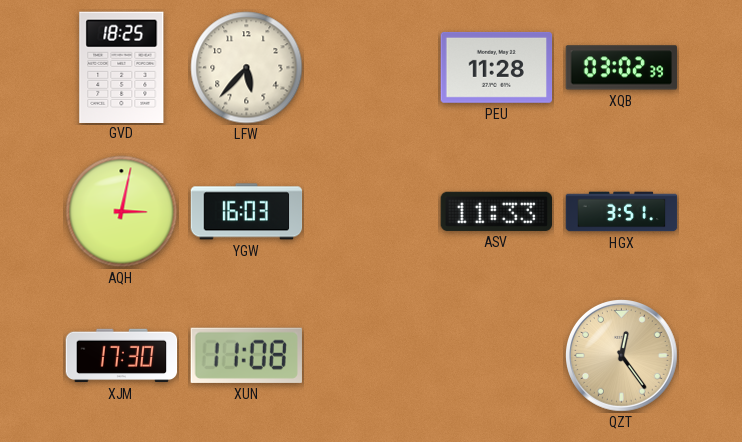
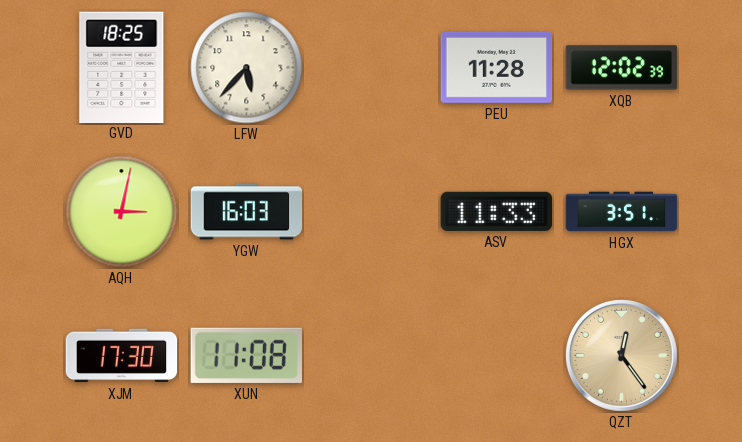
XQB: 03:02 -> 12:02 (622, 68)
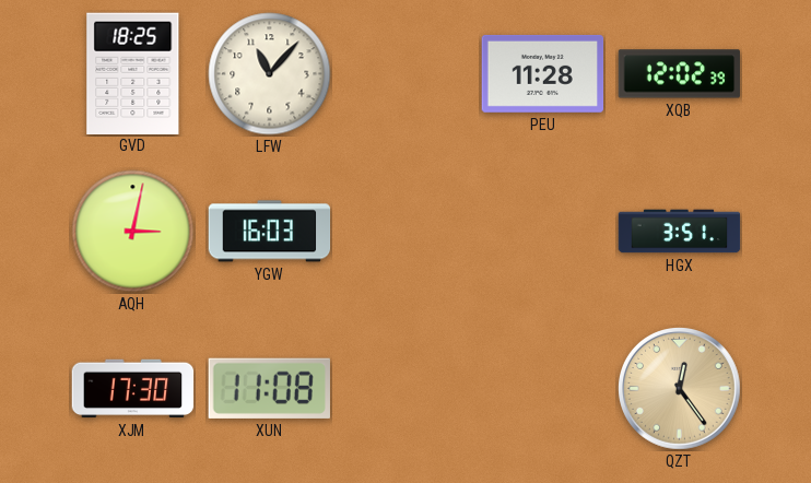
LFW: 5:37 -> 11:07 (270, 74)
ASV: 11:33 -> none (496, 211)
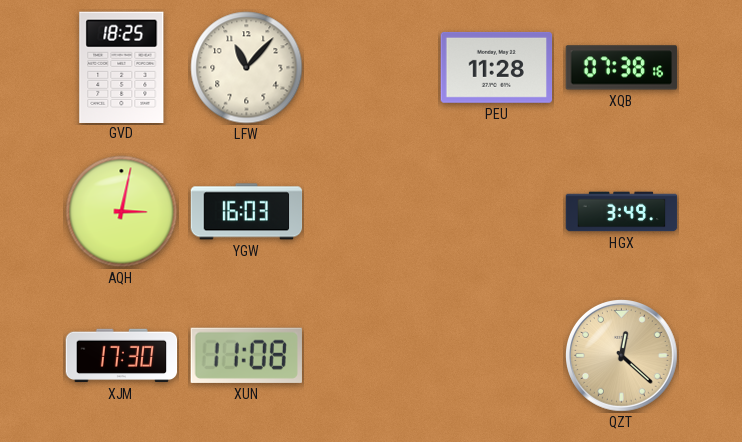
XQB: 12:02 -> 07:38 (622, 68)
HGX: 3:51 -> 3:49 (622, 212)
QZT: 12:24 -> 12:22 (622, 356)
